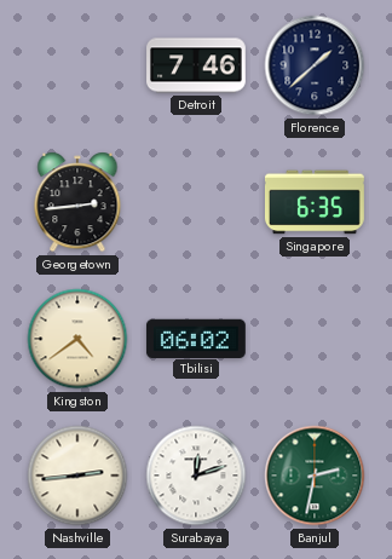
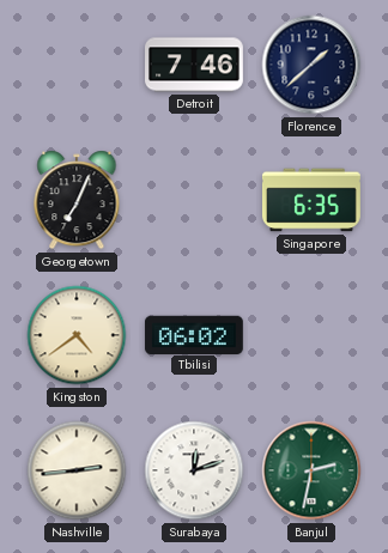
Georgetown: 2:44 -> 7:04 (77, 200)
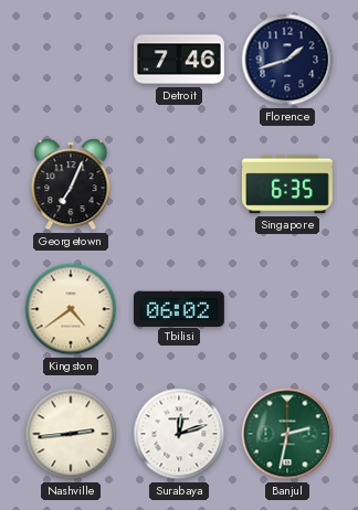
Florence: 1:38 -> 1:42 (287, 60)
